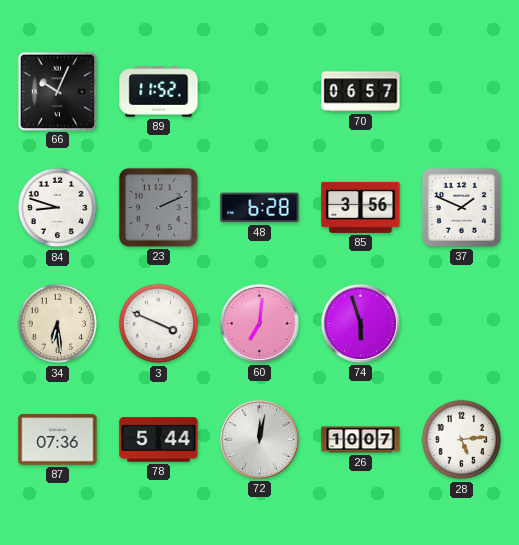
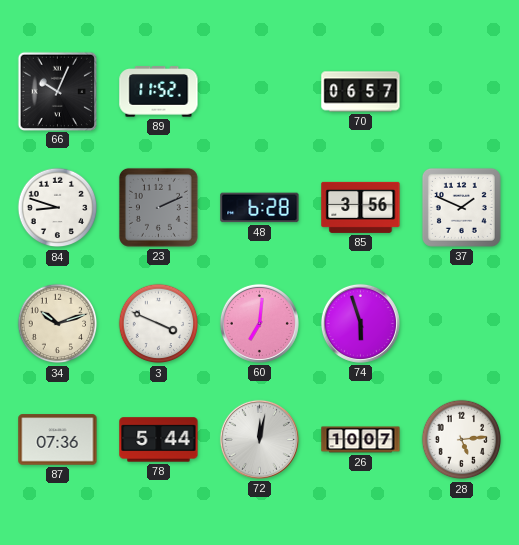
34: 6:29 -> 10:12 (58, 324)
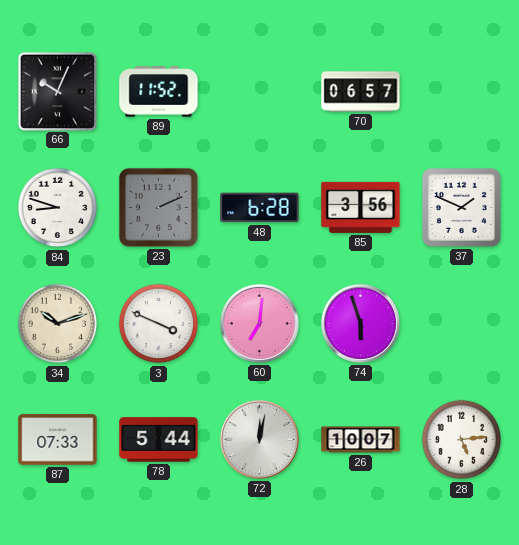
87: 07:36 -> 07:33 (58, 440)
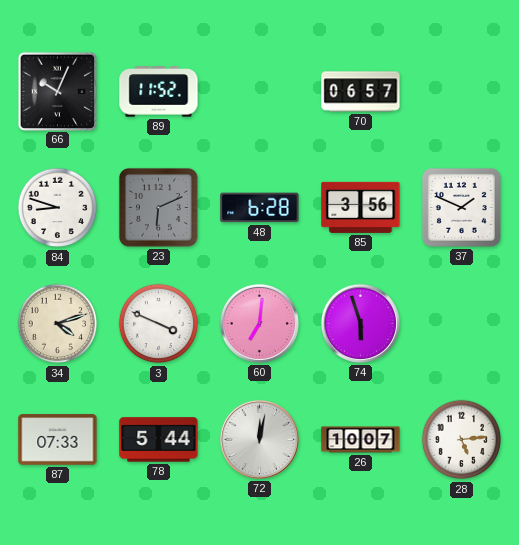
23: 2:11 -> 6:11 (158, 207)
34: 10:12 -> 4:12 (58, 324)
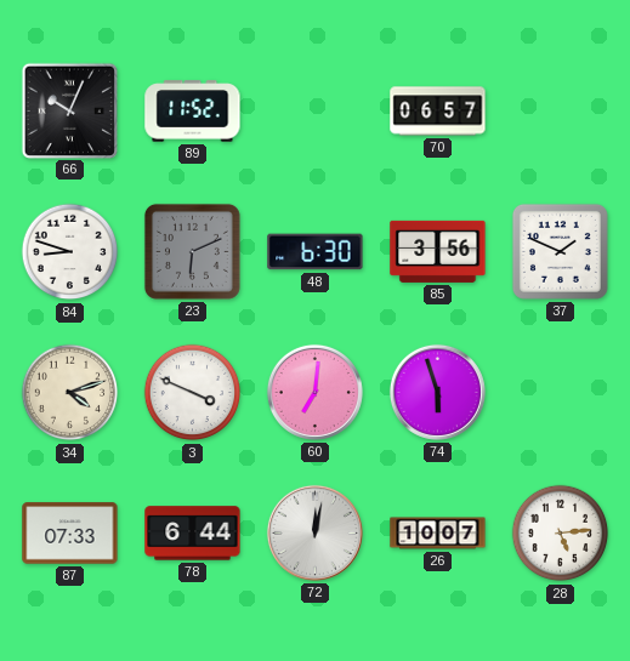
48: 6:28 -> 6:30 (316, 252)
78: 5:44 -> 6:44 (193, 534)
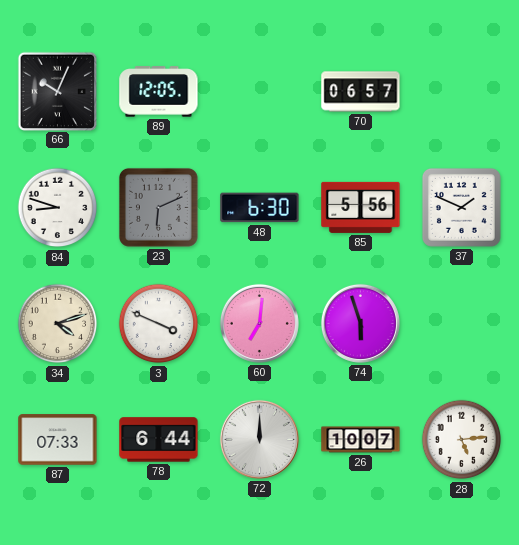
89: 11:52 -> 12:05 (159, 92)
85: 3:56 -> 5:56 (361, 207)
72: 12:02 -> 12:00 (259, 439)
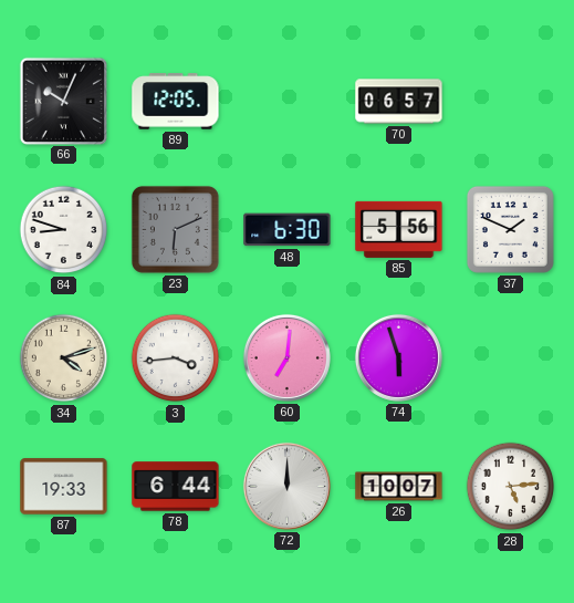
3: 3:49 -> 3:44 (176, 358)
87: 07:33 -> 19:33 (64, 487)
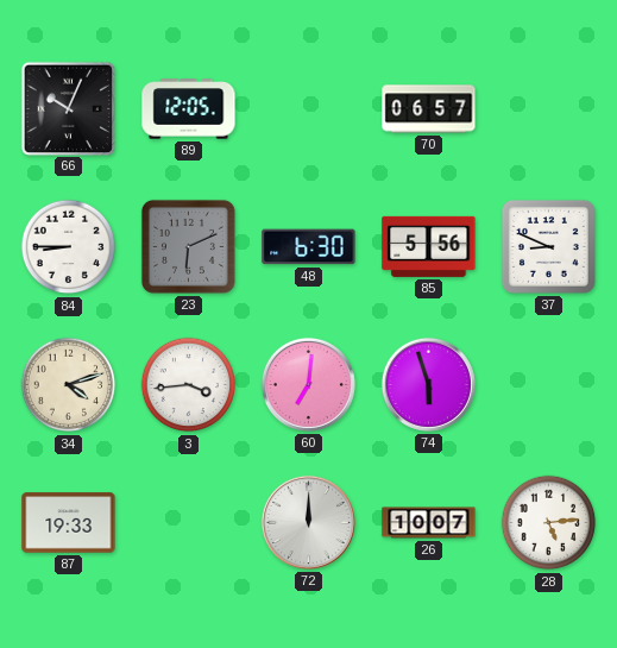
84: 8:48 -> 8:45 (69, 247)
37: 1:49 -> 8:49 (548, 246)
78: 6:44 -> none (176, 487)
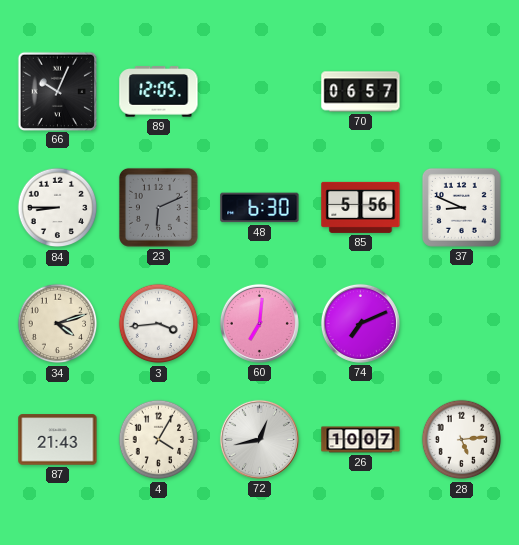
74: 5:57 -> 7:11 (360, 323)
87: 19:33 -> 21:43 (58, 440)
4: none -> 4:05 (159, 440)
72: 12:00 -> 12:43 (259, 439)
